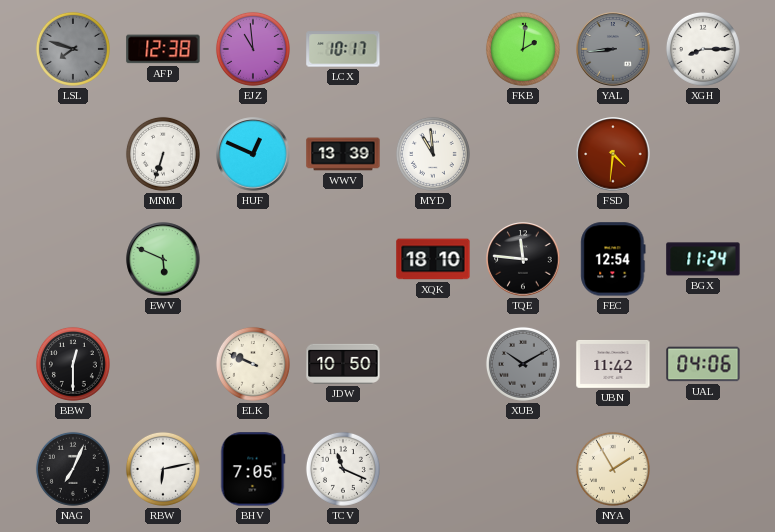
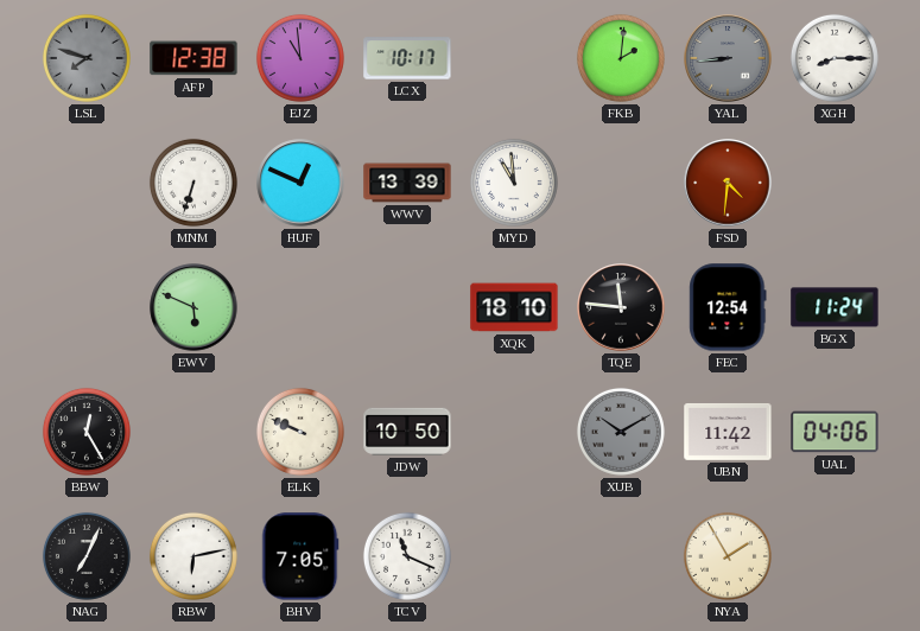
BBW: 12:30 -> 12:25 (87, 432)
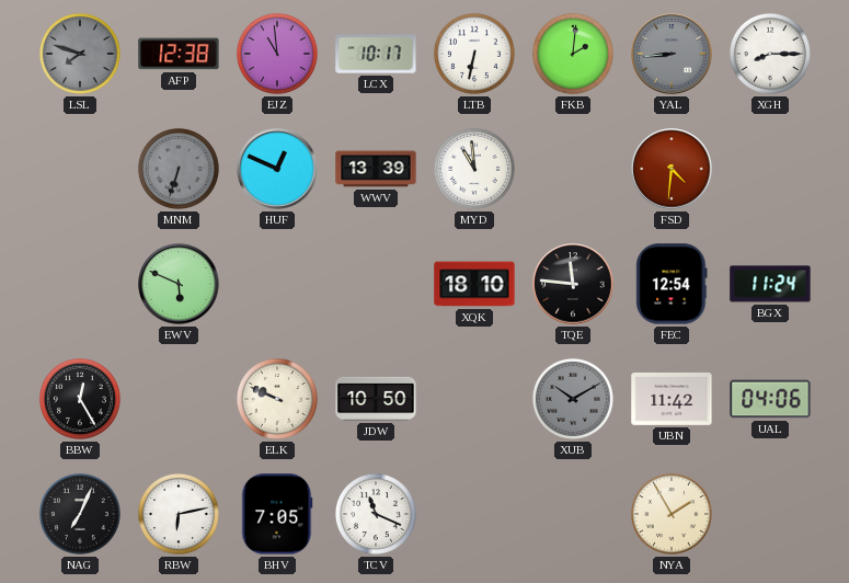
LTB: none -> 6:32 (474, 54)
MNM dial: white -> grey (179, 169)
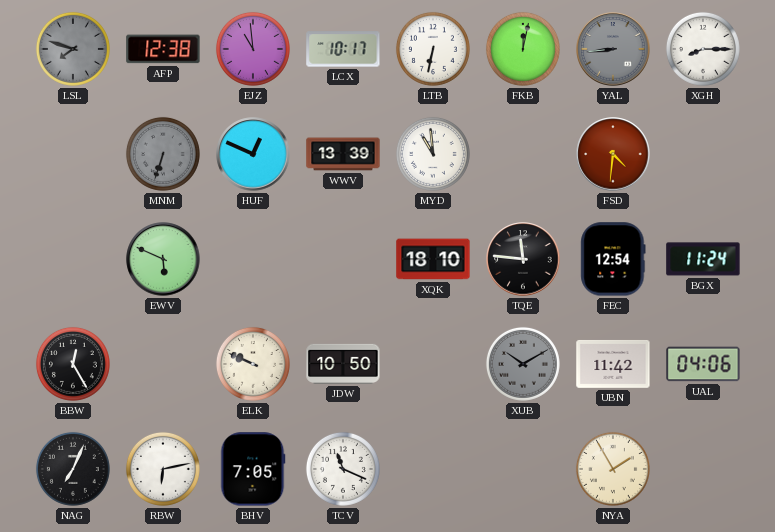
FKB: 2:01 -> 12:02 (523, 49)
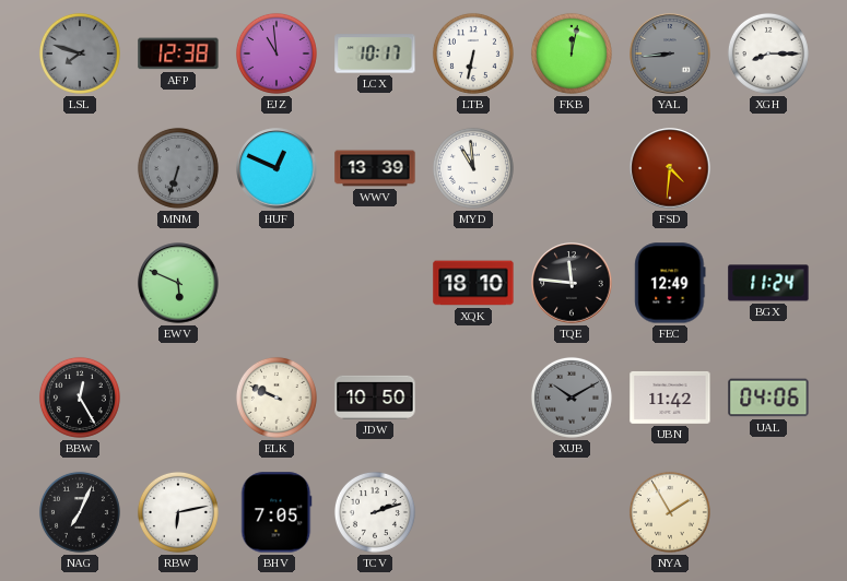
FEC: 12:54 -> 12:49 (670, 283)
TCV: 11:19 -> 2:12 (375, 512)
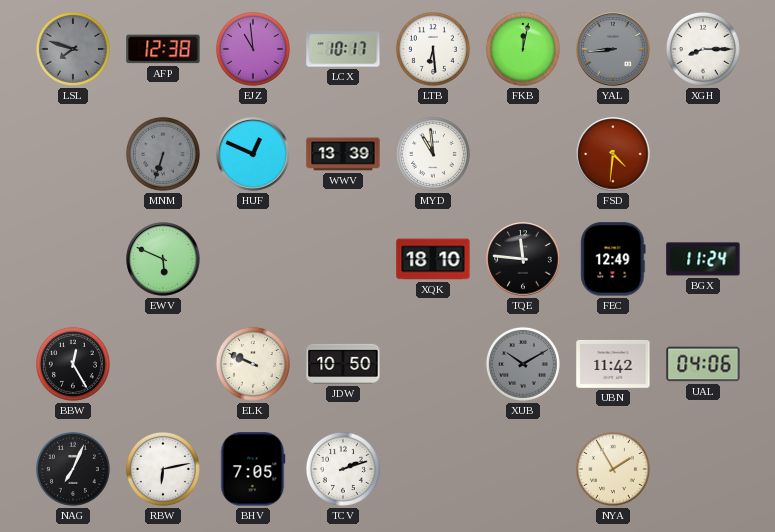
LTB: 6:32 -> 6:29 (433, 49)
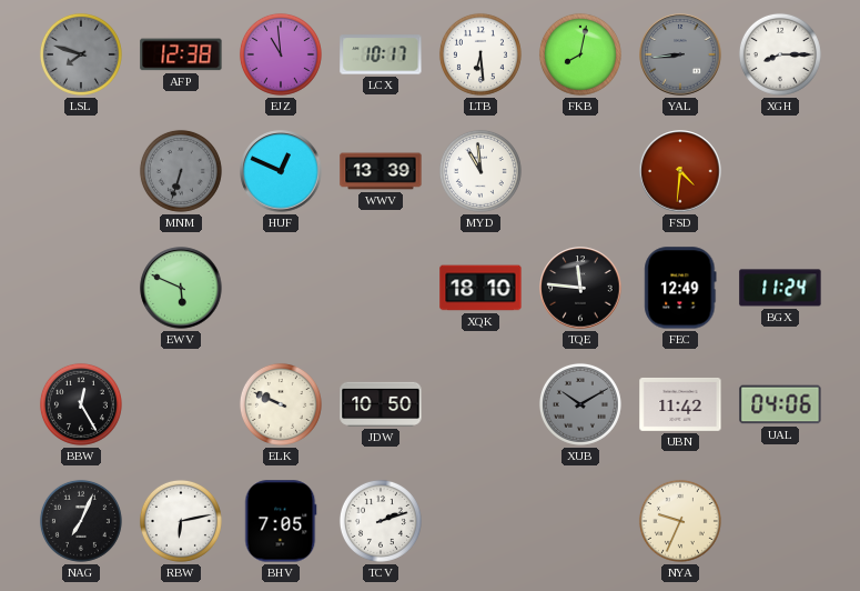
FKB: 12:02 -> 8:02 (580, 54)
NYA: 1:55 -> 9:34 (680, 521)
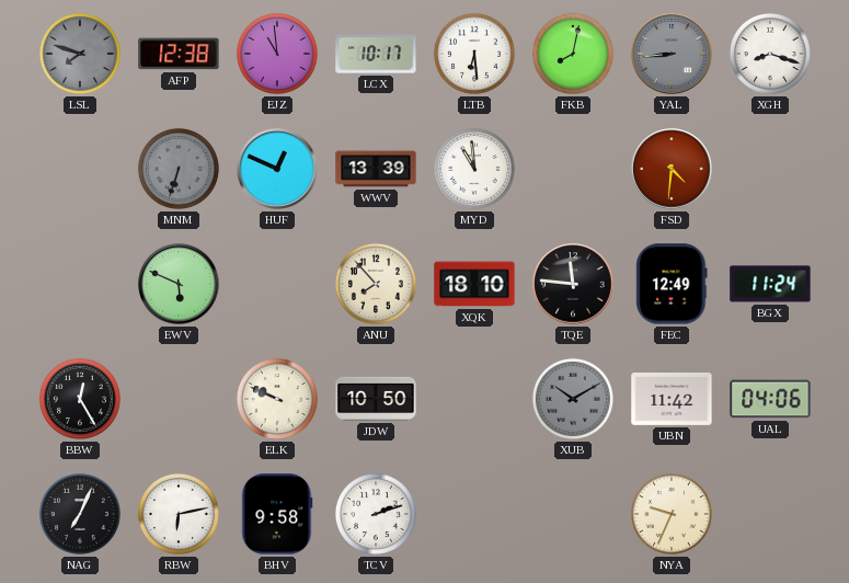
XGH: 8:15 -> 8:18 (770, 54)
ANU: none -> 7:53 (376, 284)
BHV: 7:05 -> 9:58 (277, 514)
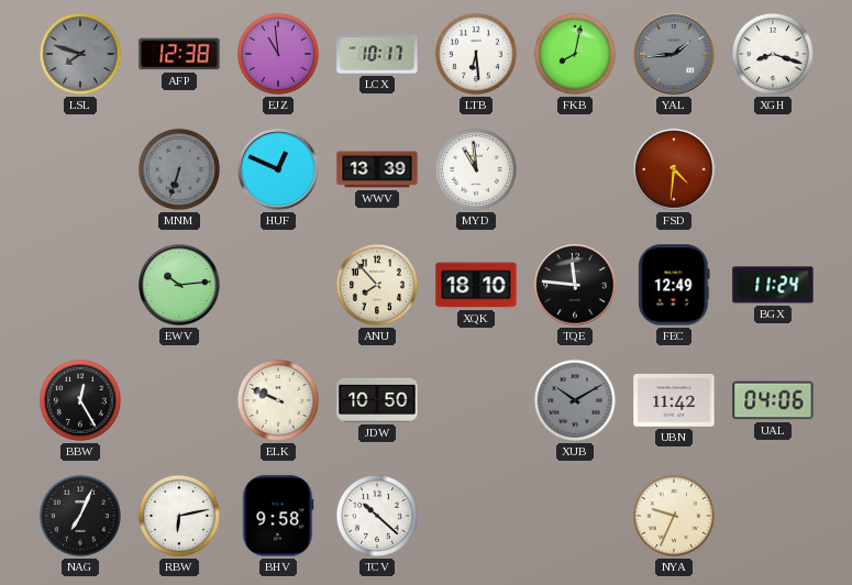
YAL: 8:44 -> 1:44 (674, 54)
EWV: 5:49 -> 10:14 (179, 285)
TCV: 2:12 -> 10:22 (377, 516)
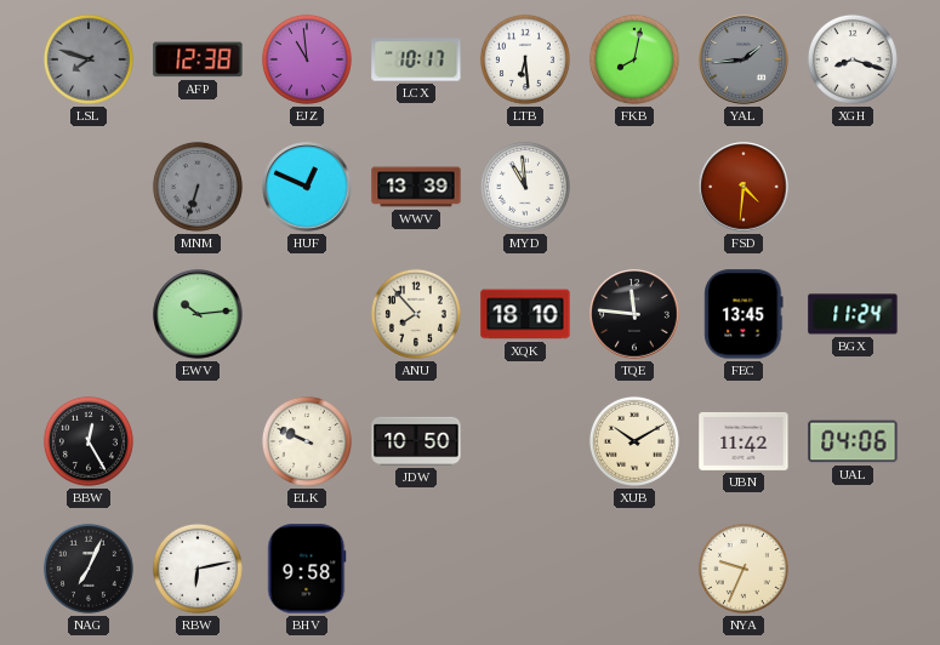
FEC: 12:49 -> 13:45 (744, 314)
XUB dial: grey -> cream (634, 441)
TCV: 10:22 -> none (377, 516)
